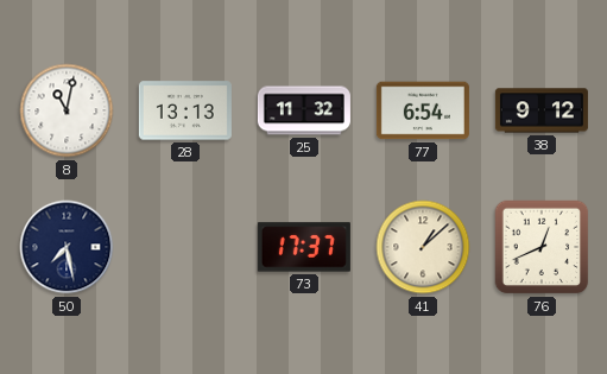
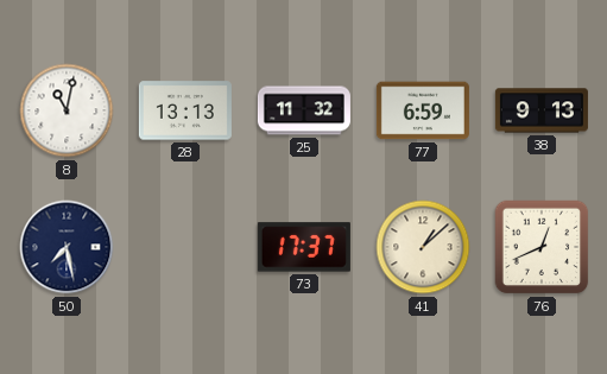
77: 6:54 -> 6:59 (423, 110)
38: 9:12 -> 9:13 (542, 110)
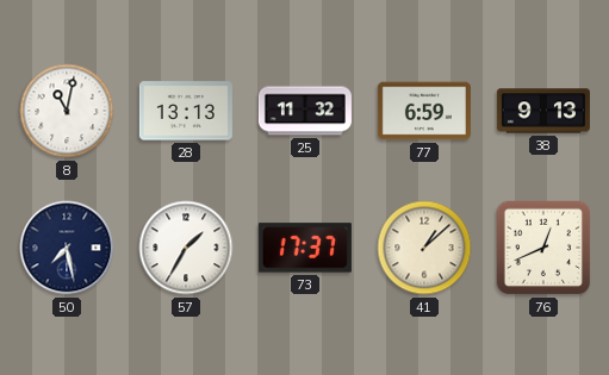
57: none -> 1:35 (186, 248)
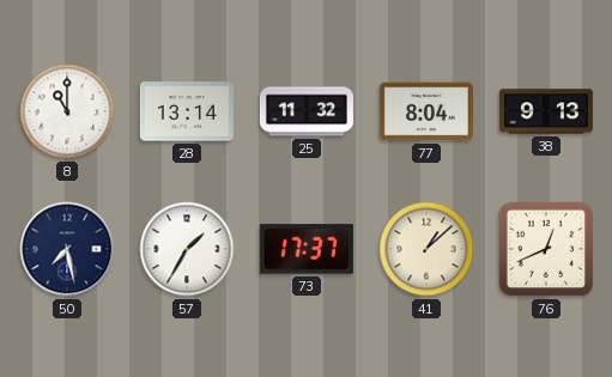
8: 11:02 -> 11:00 (67, 111)
28: 13:13 -> 13:14 (187, 111)
77: 6:59 -> 8:04 (426, 111)
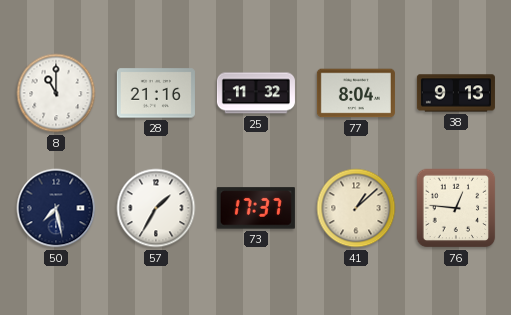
28: 13:14 -> 21:16 (156, 93)
76: 12:41 -> 12:46 (456, 208)
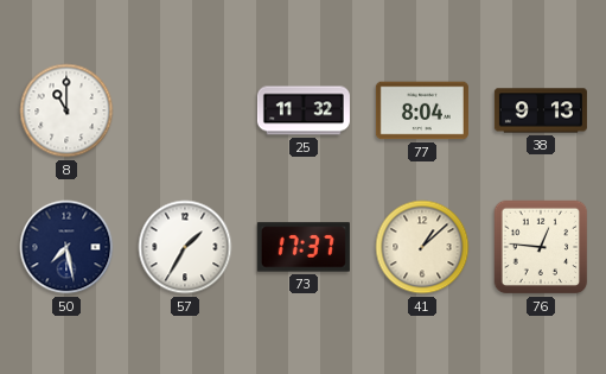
28: 21:16 -> none (156, 93)
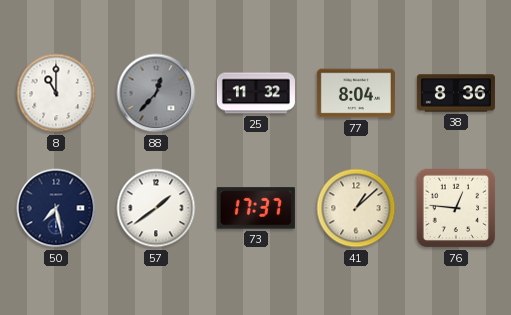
88: none -> 12:37 (156, 93)
38: 9:13 -> 8:36 (456, 93)
57: 1:35 -> 1:39 (156, 208)
